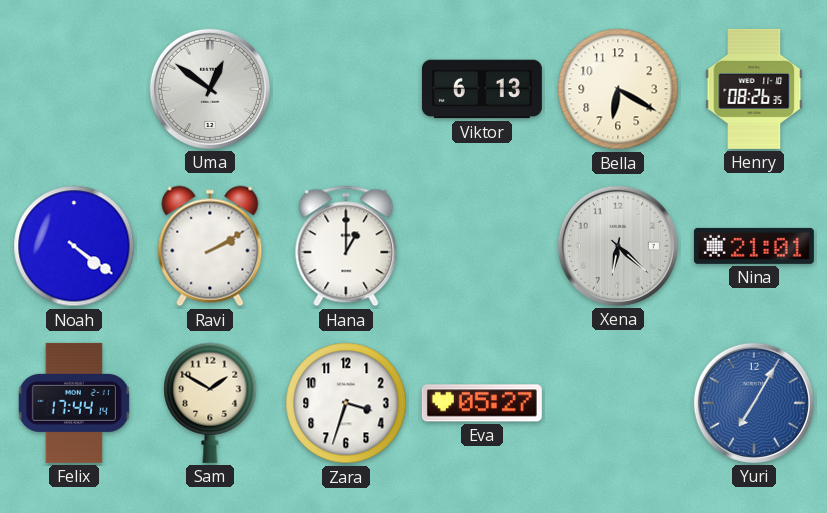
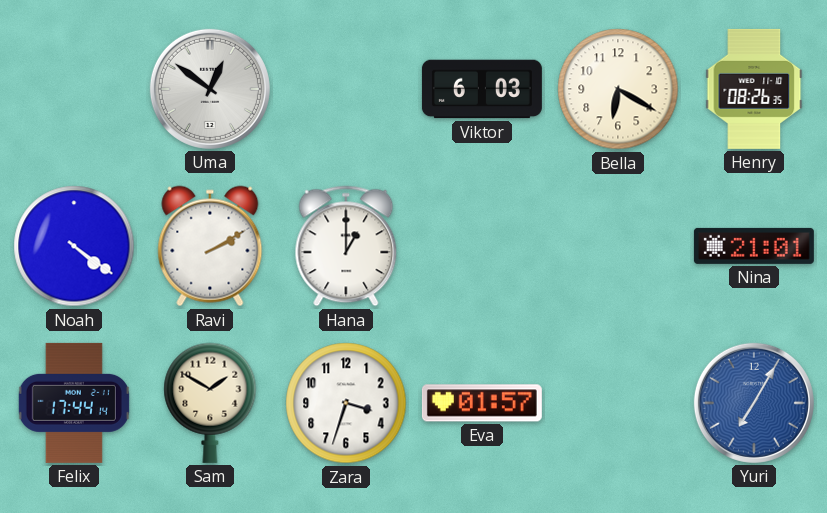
Viktor: 6:13 -> 6:03 (482, 89)
Xena: 6:22 -> none (618, 246)
Eva: 05:27 -> 01:57 (482, 403)
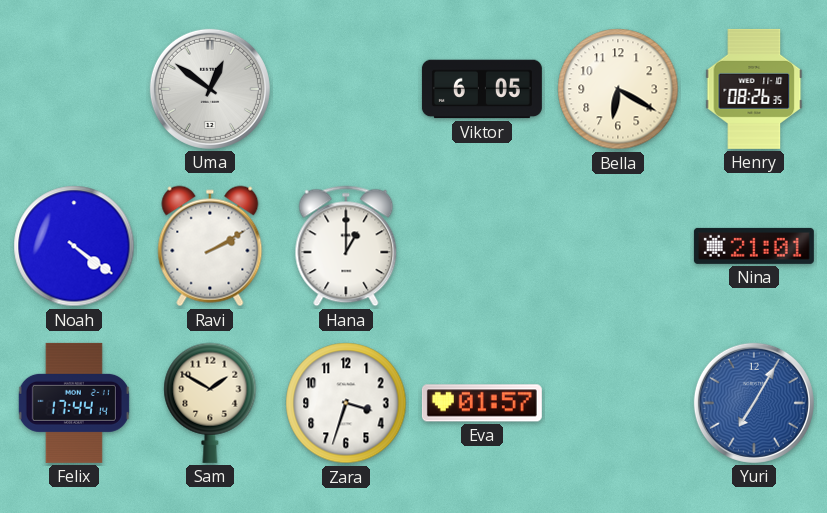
Viktor: 6:03 -> 6:05 (482, 89)
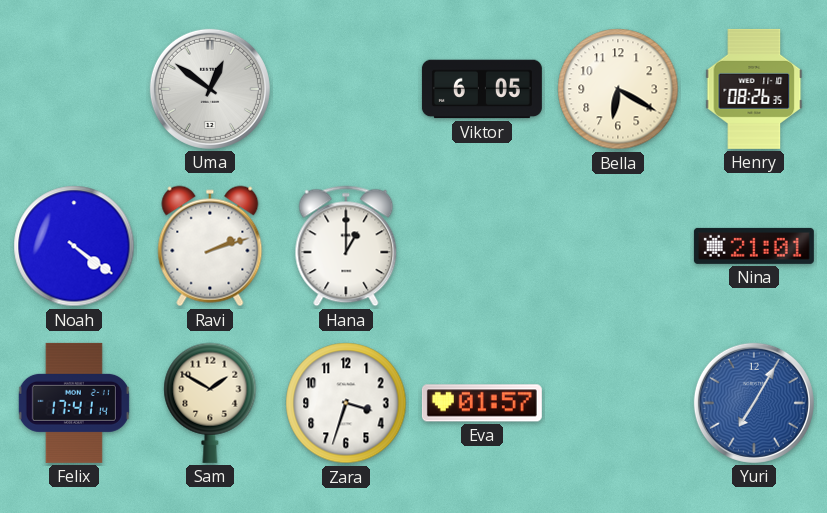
Ravi: 2:10 -> 2:12 (210, 246)
Felix: 17:44 -> 17:41 (74, 403)
